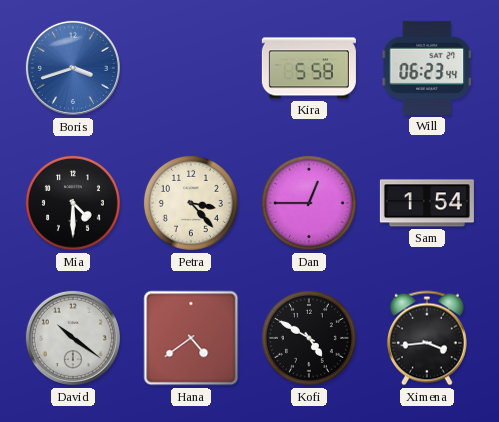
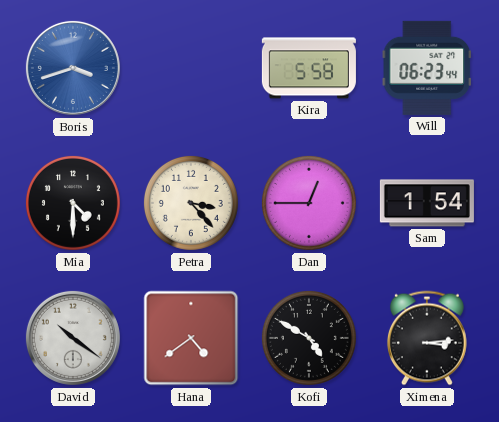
Ximena: 3:44 -> 3:14 (427, 338)
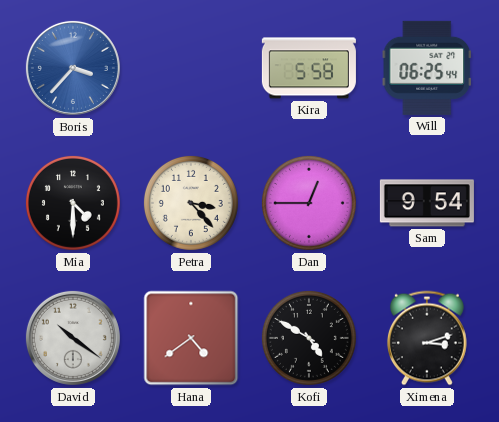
Boris: 3:42 -> 3:37 (73, 68)
Will: 06:23 -> 06:25 (426, 68)
Sam: 1:54 -> 9:54 (427, 203)
Ximena: 3:14 -> 3:12 (427, 338)
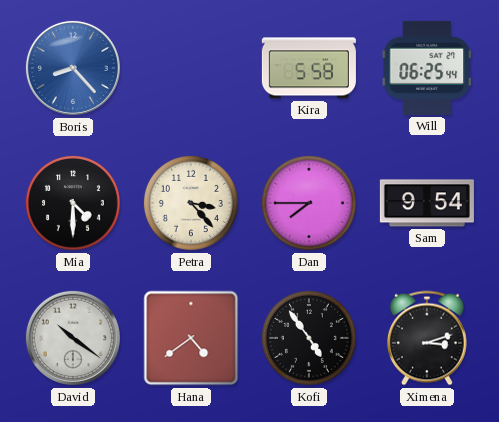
Boris: 3:37 -> 8:23 (73, 68)
Dan: 12:45 -> 7:45 (309, 203)
Kofi: 4:50 -> 4:54 (309, 338)
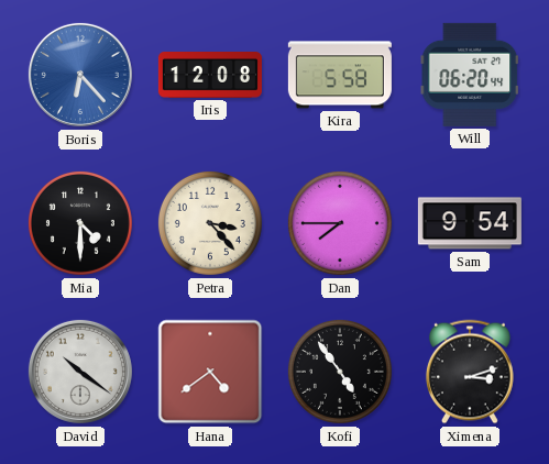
Boris: 8:23 -> 6:23 (80, 75)
Iris: none -> 12:08 (210, 76)
Will: 06:25 -> 06:20 (469, 75)
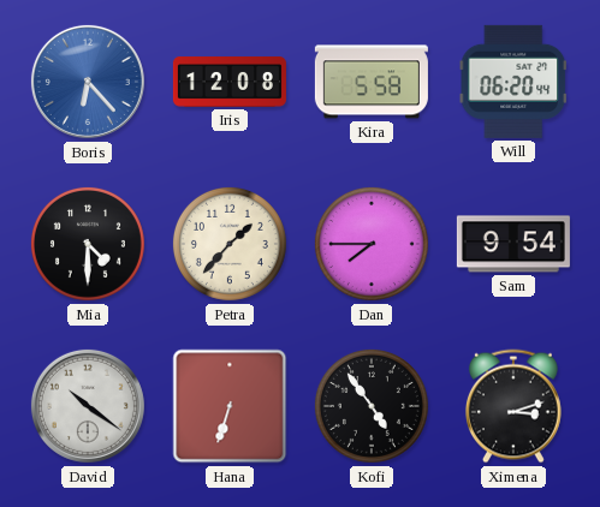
Petra: 3:23 -> 1:37 (230, 244)
Hana: 4:39 -> 6:33 (230, 406)
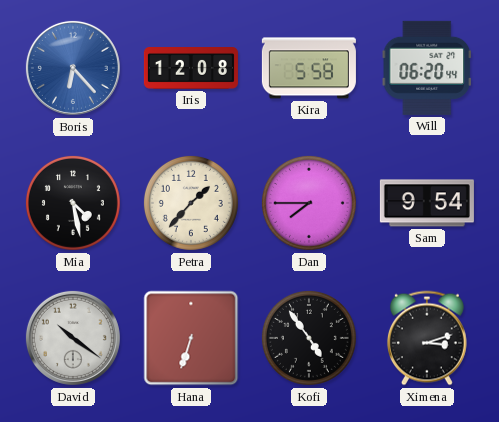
Mia: 4:30 -> 4:28 (73, 203)
